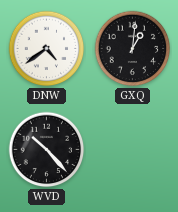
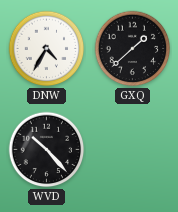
DNW: 4:39 -> 4:35 (47, 49)
GXQ: 1:01 -> 1:38 (133, 49)
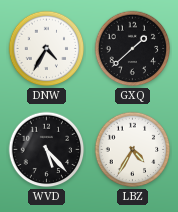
WVD: 10:23 -> 5:23 (47, 150)
LBZ: none -> 4:35 (133, 150)
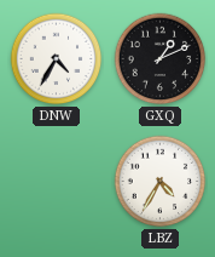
GXQ: 1:38 -> 1:11 (161, 59)
WVD: 5:23 -> none (47, 150)
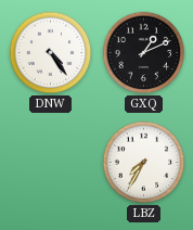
DNW: 4:35 -> 4:24 (51, 53)
LBZ: 4:35 -> 7:35 (144, 163)
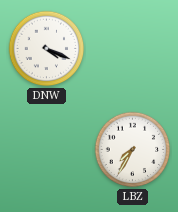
DNW: 4:24 -> 4:19 (47, 49)
GXQ: 1:11 -> none (144, 53)
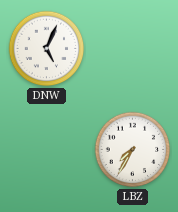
DNW: 4:19 -> 5:04 (47, 49)
